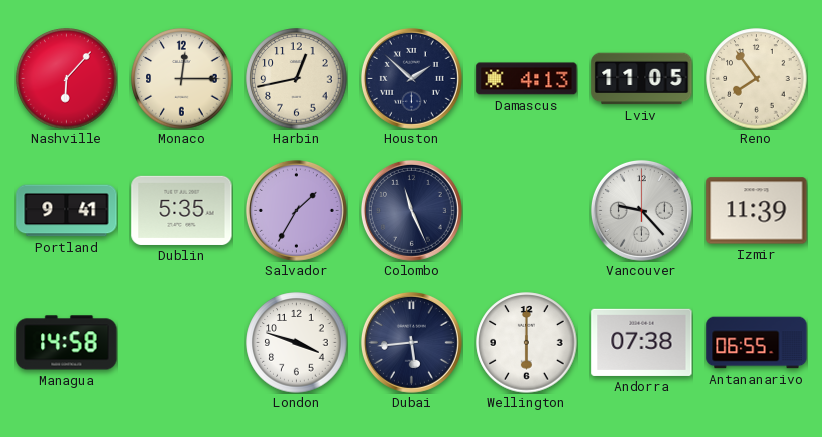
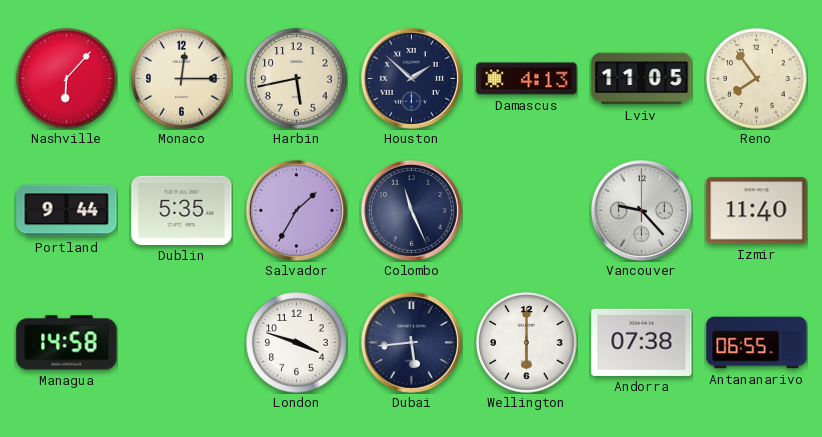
Harbin: 12:43 -> 5:43 (297, 79)
Portland: 9:41 -> 9:44 (67, 211)
Izmir: 11:39 -> 11:40 (757, 211)
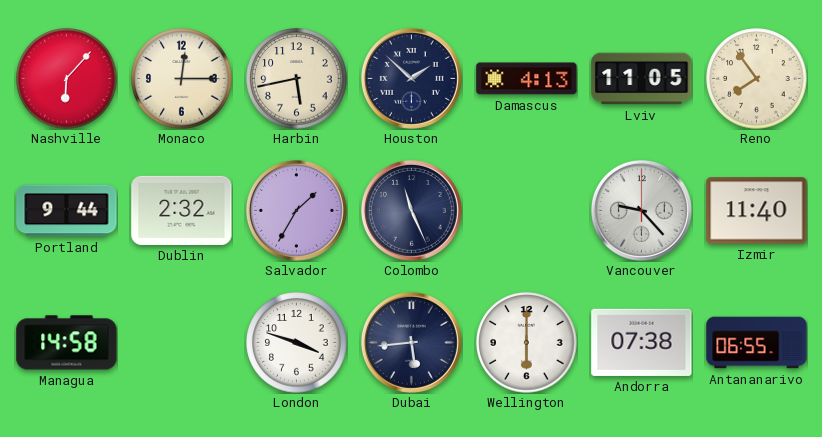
Dublin: 5:35 -> 2:32 (182, 210)
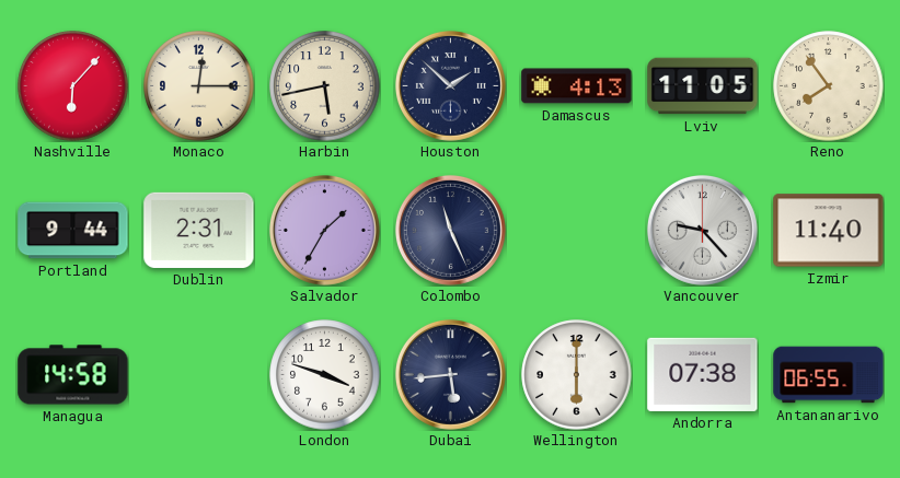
Dublin: 2:32 -> 2:31 (199, 230)
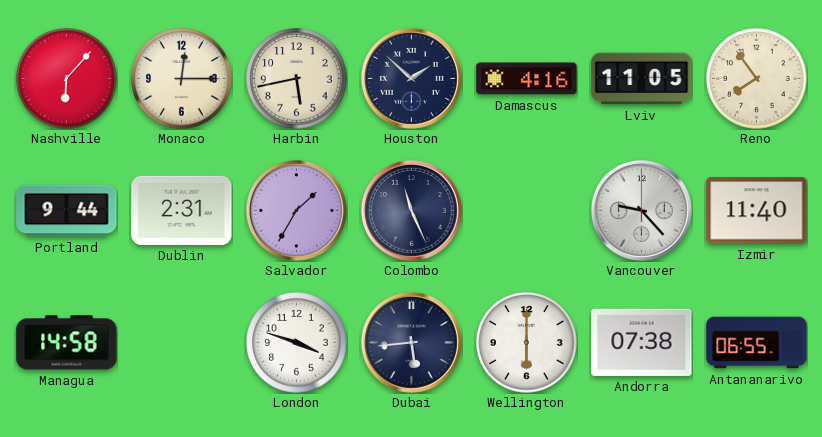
Damascus: 4:13 -> 4:16 (527, 79)
